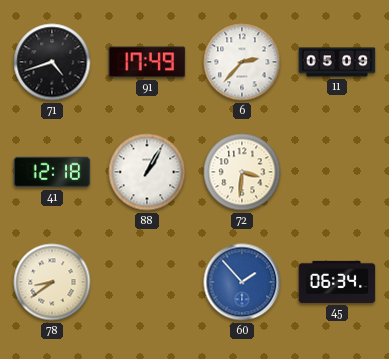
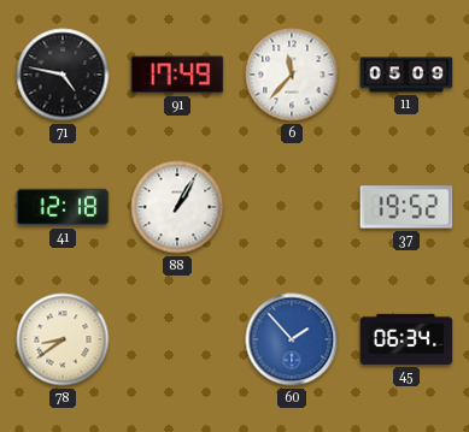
71: 4:42 -> 4:47 (63, 75)
6: 2:37 -> 11:37 (292, 75)
72: 3:31 -> none (242, 172)
37: none -> 19:52 (406, 207)
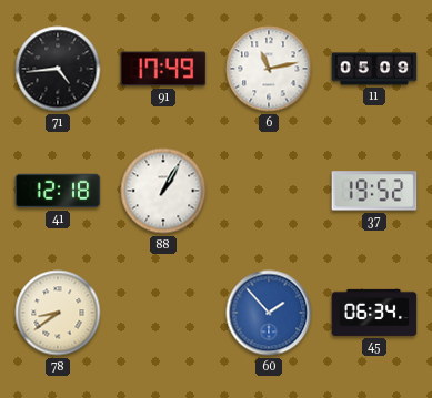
71: 4:47 -> 4:44 (58, 69)
6: 11:37 -> 11:13 (269, 69)
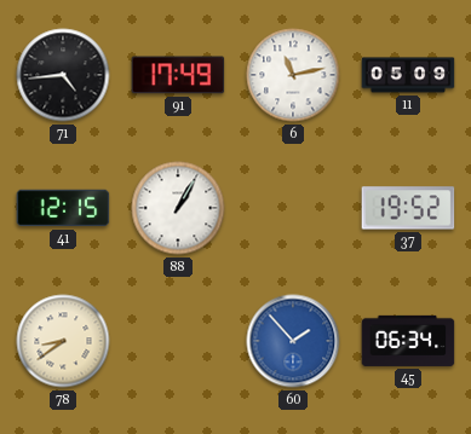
41: 12:18 -> 12:15 (63, 208)
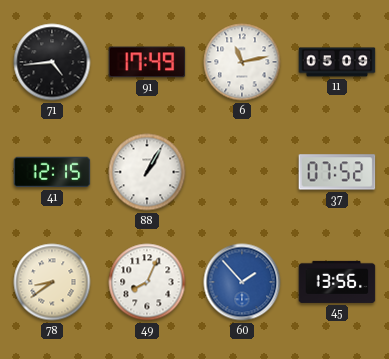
37: 19:52 -> 07:52 (337, 172)
49: none -> 8:04 (147, 282)
45: 06:34 -> 13:56 (337, 282)
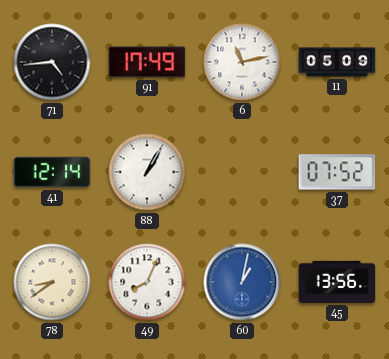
41: 12:15 -> 12:14 (52, 172)
60: 1:53 -> 1:02 (242, 282)
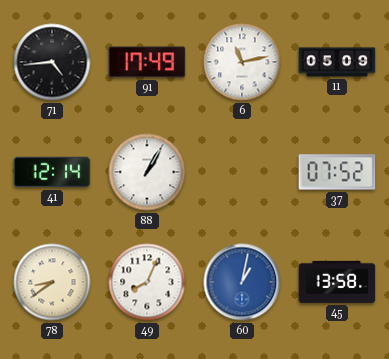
45: 13:56 -> 13:58 (337, 282)
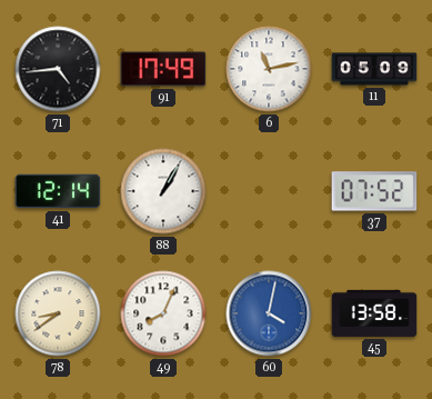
60: 1:02 -> 4:02 (269, 313)
